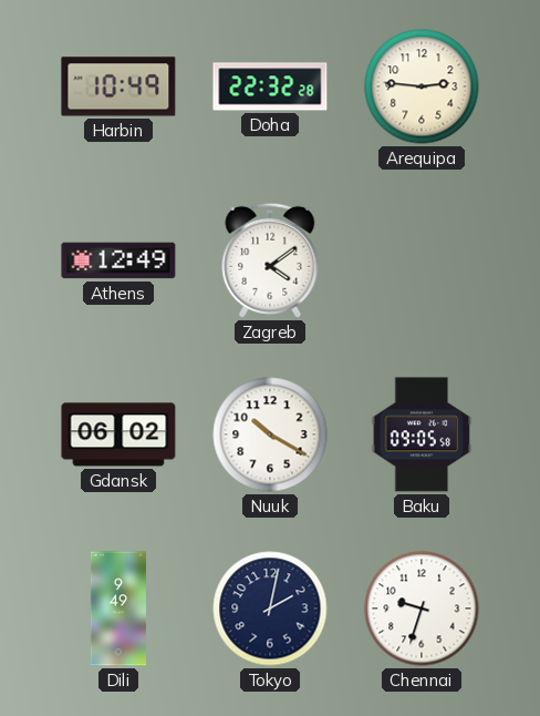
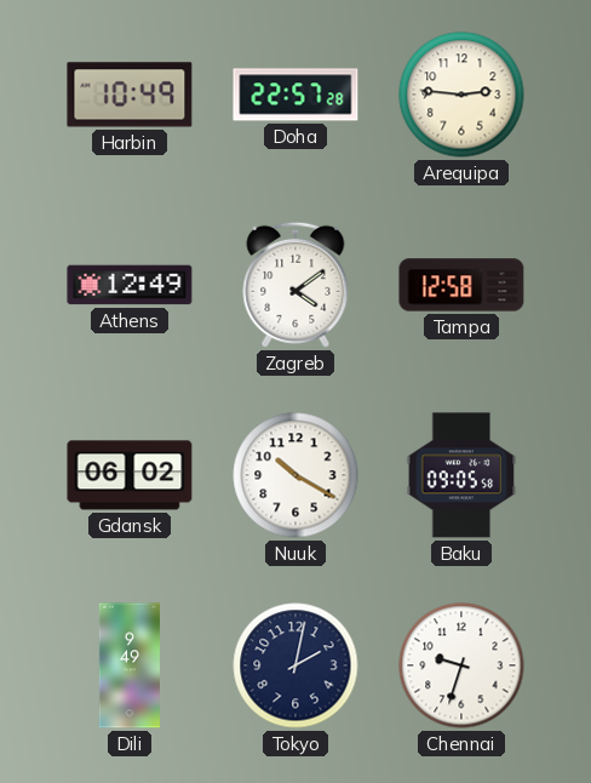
Doha: 22:32 -> 22:57 (295, 95)
Tampa: none -> 12:58 (461, 285)
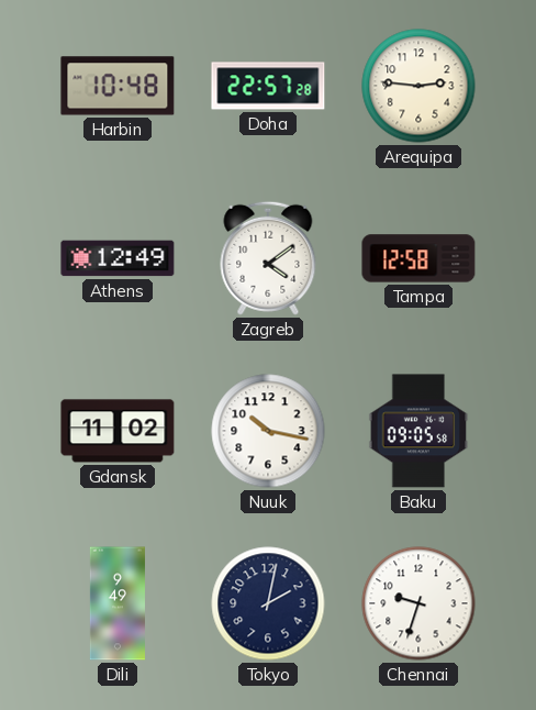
Harbin: 10:49 -> 10:48 (118, 86)
Gdansk: 06:02 -> 11:02 (118, 431)
Nuuk: 10:20 -> 10:17 (268, 431)
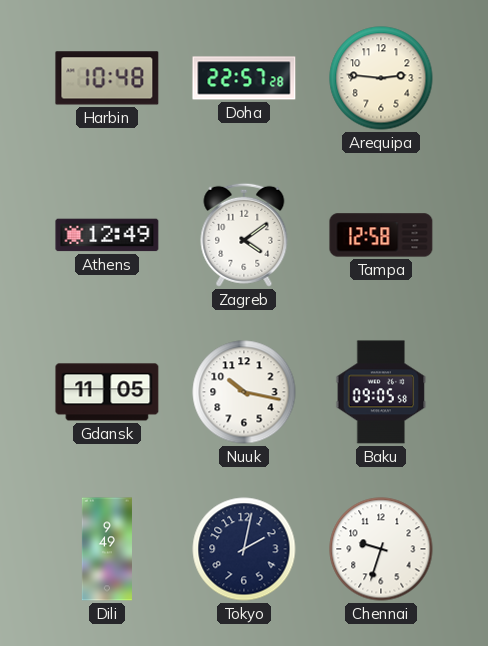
Gdansk: 11:02 -> 11:05 (107, 392)
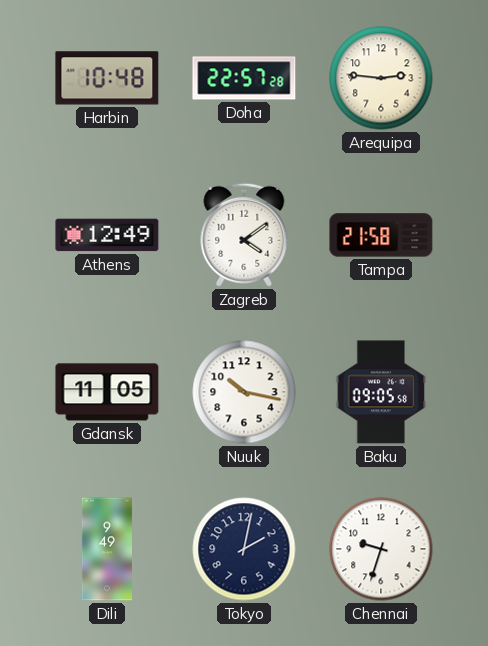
Tampa: 12:58 -> 21:58 (381, 235)
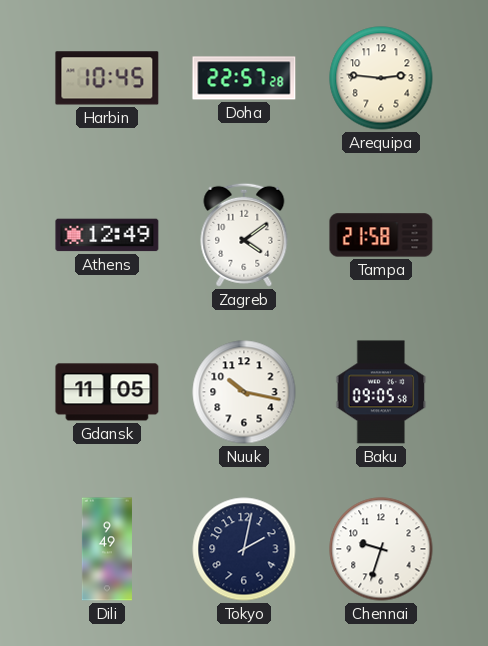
Harbin: 10:48 -> 10:45 (107, 78)
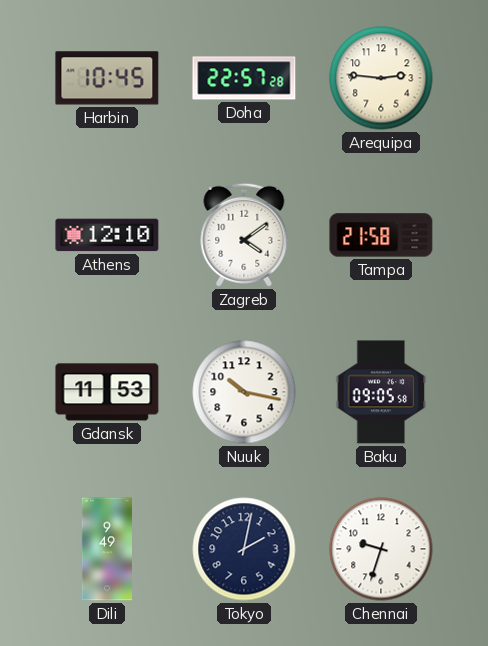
Athens: 12:49 -> 12:10 (107, 235)
Gdansk: 11:05 -> 11:53 (107, 392)
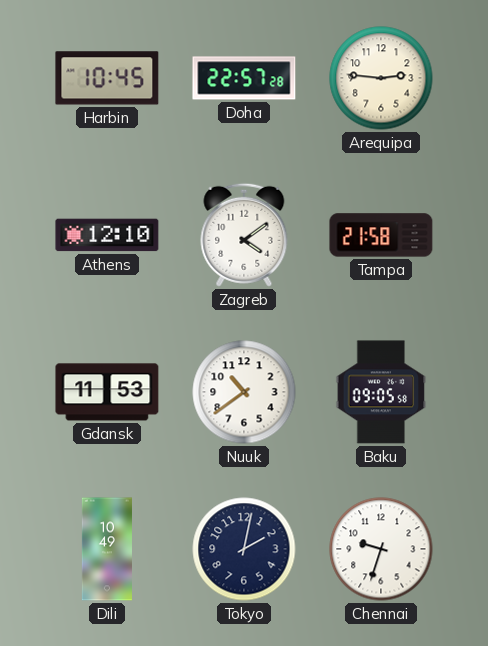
Nuuk: 10:17 -> 10:39 (244, 392)
Dili: 9:49 -> 10:49 (107, 549)
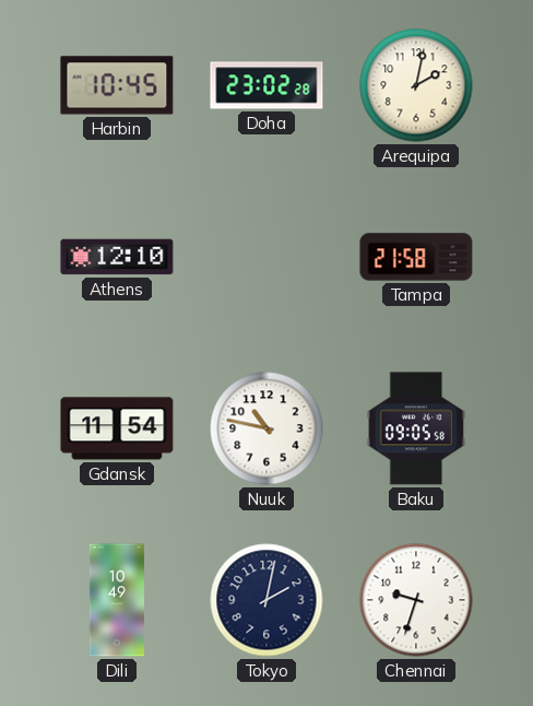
Doha: 22:57 -> 23:02 (266, 85)
Arequipa: 2:46 -> 2:02 (416, 85)
Zagreb: 4:09 -> none (244, 235)
Gdansk: 11:53 -> 11:54 (117, 428)
Nuuk: 10:39 -> 10:47 (266, 428)
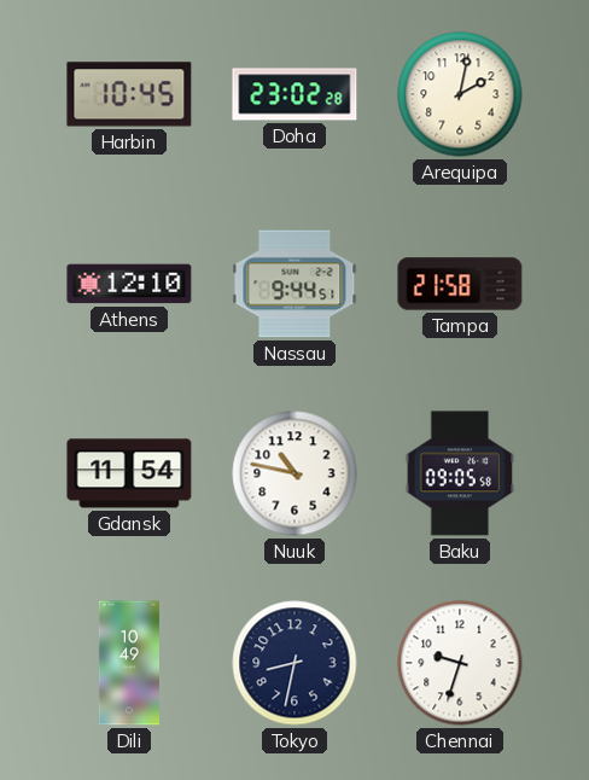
Nassau: none -> 9:44 (294, 284)
Tokyo: 2:02 -> 8:32 (294, 663)
